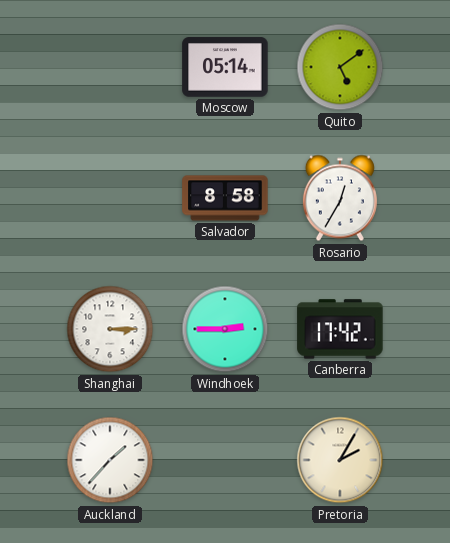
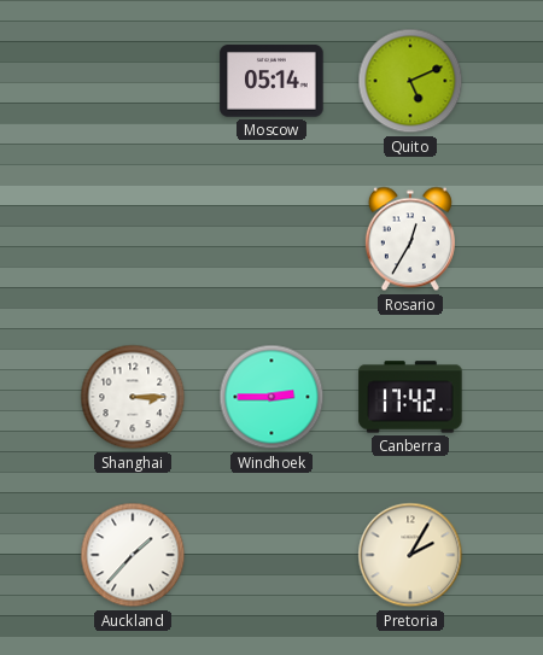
Quito: 5:09 -> 5:11 (410, 81)
Salvador: 8:58 -> none (225, 198)
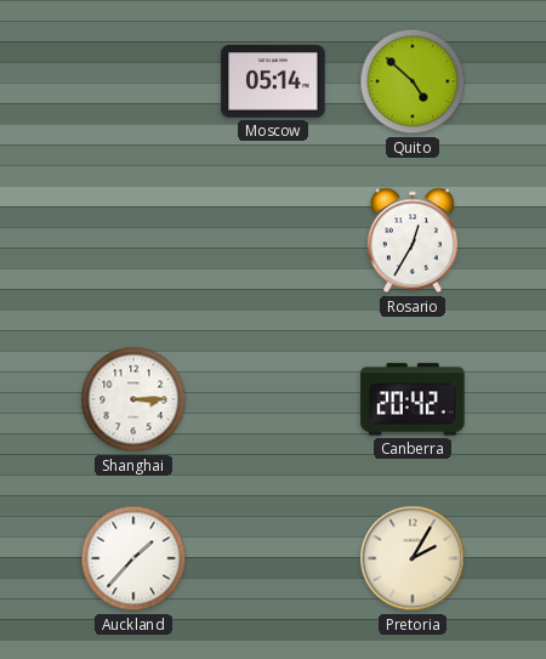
Quito: 5:11 -> 4:52 (413, 81)
Windhoek: 2:45 -> none (271, 397)
Canberra: 17:42 -> 20:42 (413, 399)
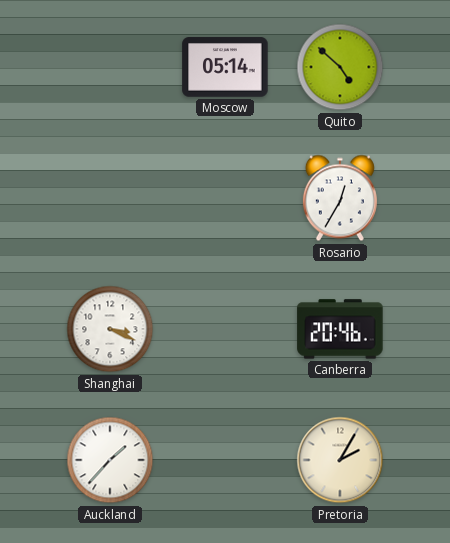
Shanghai: 3:15 -> 3:19 (110, 329)
Canberra: 20:42 -> 20:46 (340, 329)
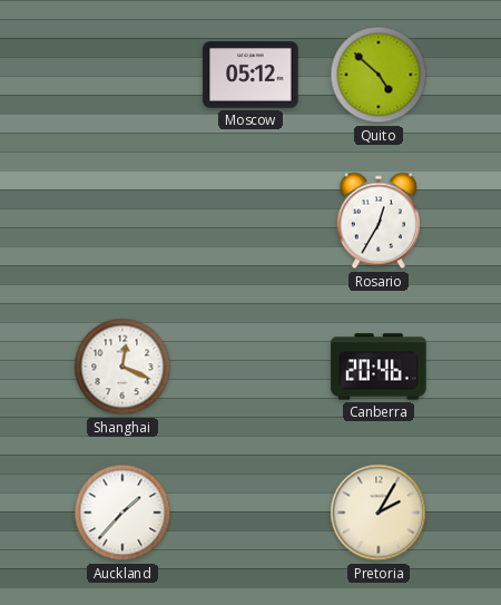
Moscow: 05:14 -> 05:12 (250, 75)
Shanghai: 3:19 -> 12:19 (122, 367)
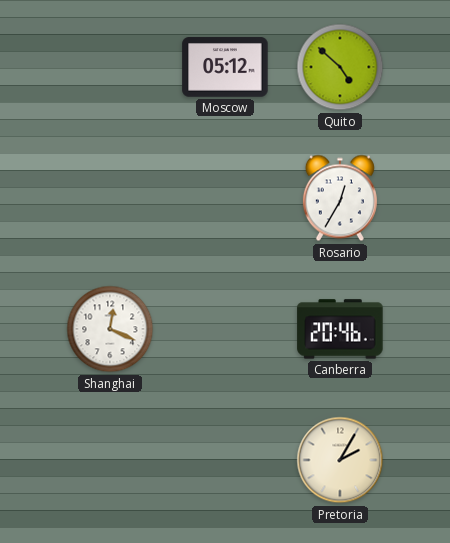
Auckland: 1:37 -> none (122, 513)
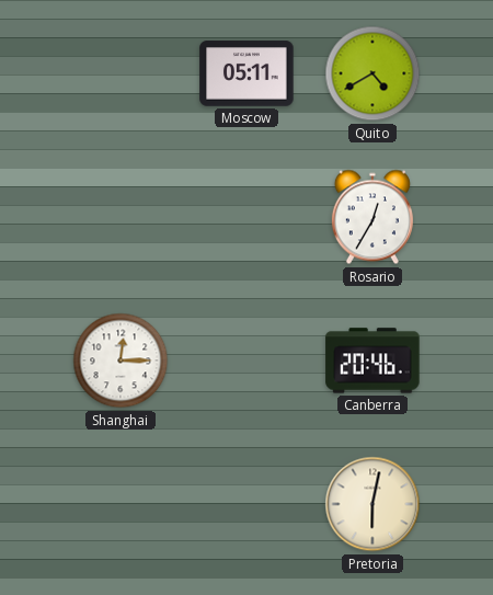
Moscow: 05:12 -> 05:11 (246, 73)
Quito: 4:52 -> 4:40 (372, 73)
Shanghai: 12:19 -> 12:15 (121, 361)
Pretoria: 2:05 -> 6:02 (372, 504)
